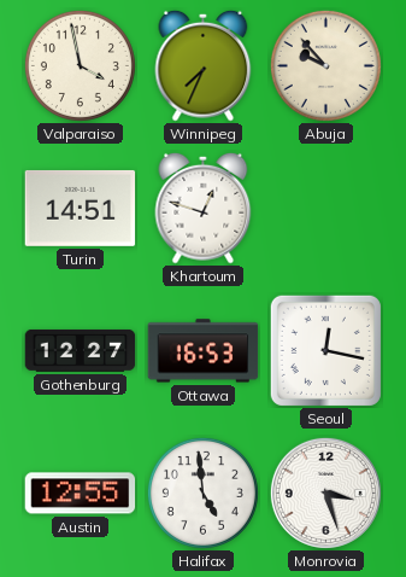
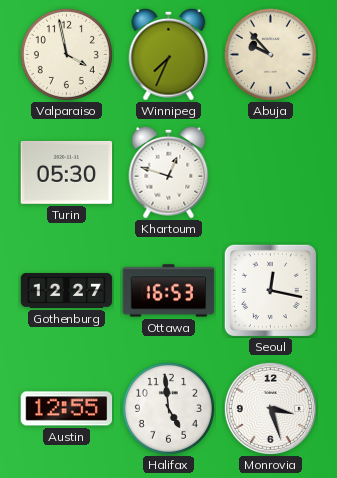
Turin: 14:51 -> 05:30 (67, 172)
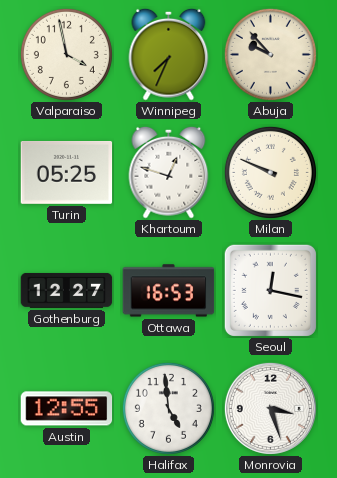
Turin: 05:30 -> 05:25 (67, 172)
Milan: none -> 9:49 (270, 172)
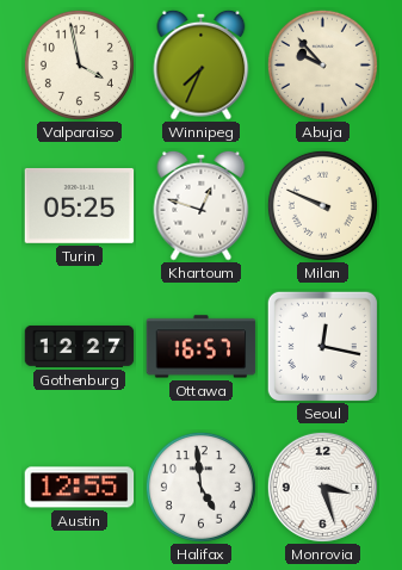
Ottawa: 16:53 -> 16:57 (202, 347)
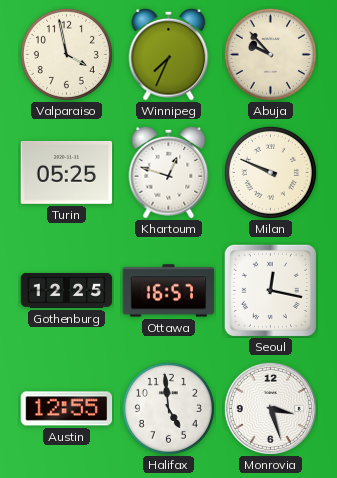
Gothenburg: 12:27 -> 12:25 (67, 291)
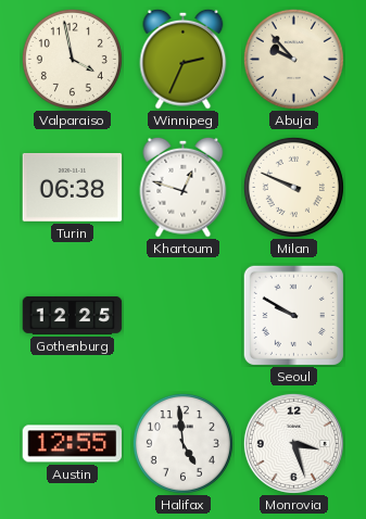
Winnipeg: 7:34 -> 2:34 (184, 59)
Turin: 05:25 -> 06:38 (73, 187)
Ottawa: 16:57 -> none (169, 291)
Seoul: 12:17 -> 9:50 (293, 315)
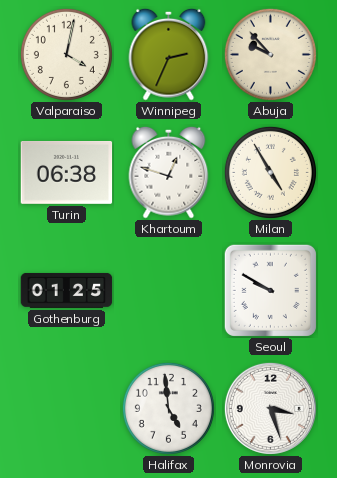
Valparaiso: 3:58 -> 4:02 (66, 54)
Milan: 9:49 -> 4:55 (270, 172)
Gothenburg: 12:25 -> 01:25 (67, 291)
Austin: 12:55 -> none (73, 444)
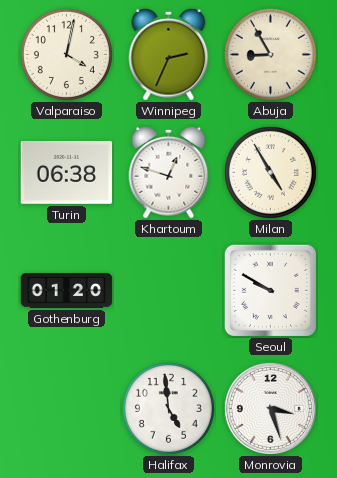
Abuja: 9:53 -> 8:55 (270, 54)
Gothenburg: 01:25 -> 01:20 (67, 291)
